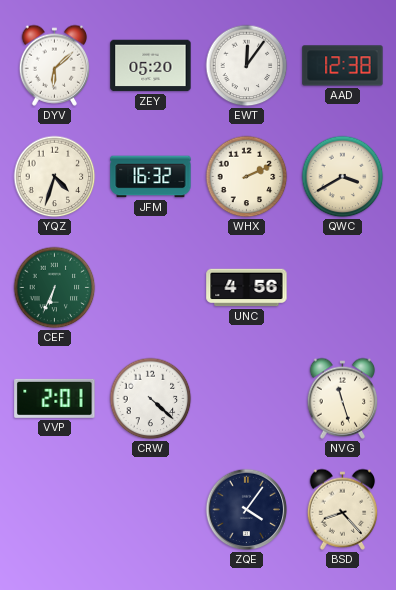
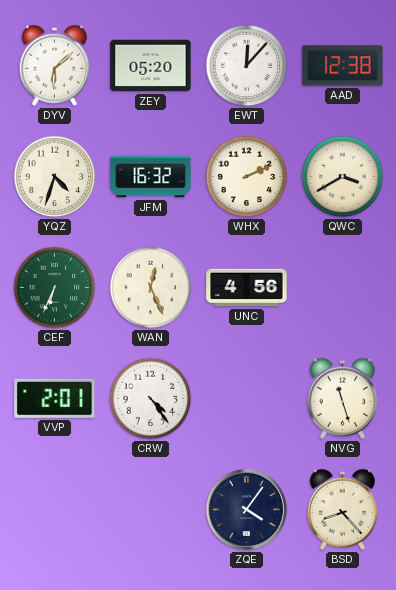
EWT: 12:06 -> 12:07 (247, 66)
WAN: none -> 12:26 (151, 288)
CRW: 4:22 -> 4:24 (151, 399)
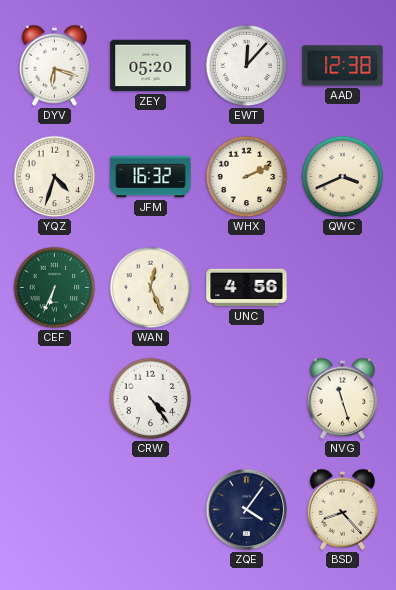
DYV: 6:08 -> 6:18 (55, 65)
QWC: 3:40 -> 3:41 (343, 177)
VVP: 2:01 -> none (55, 398)
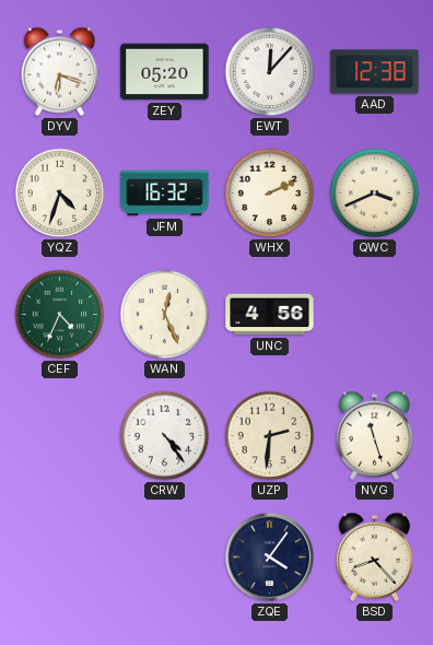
CEF: 6:34 -> 4:34 (60, 315)
UZP: none -> 2:31 (270, 436)
